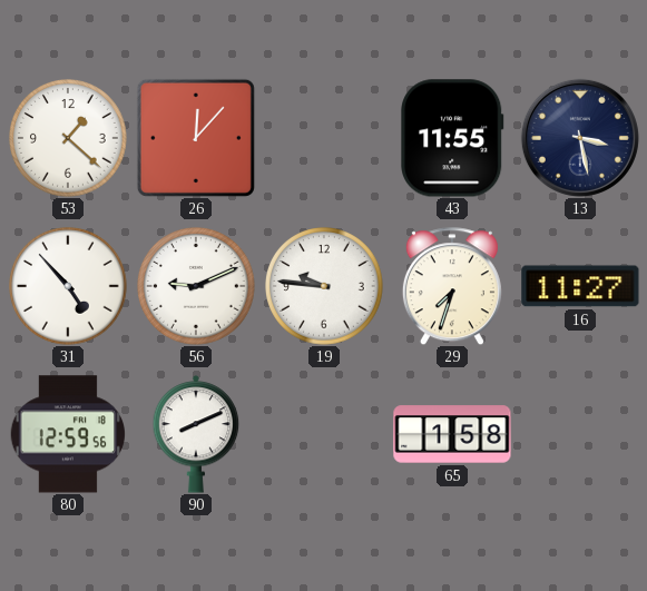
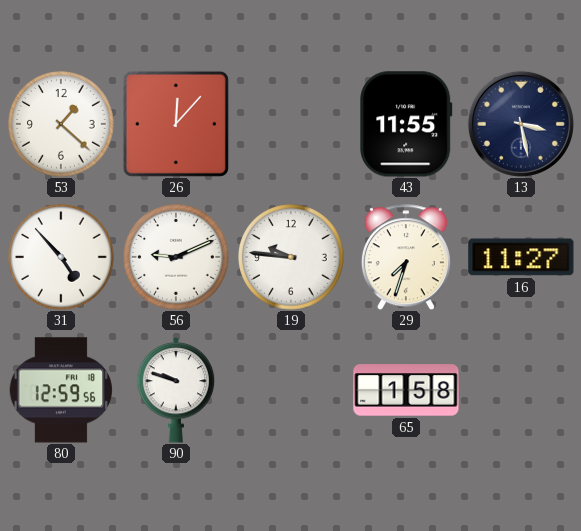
90: 8:11 -> 9:48 (176, 390)
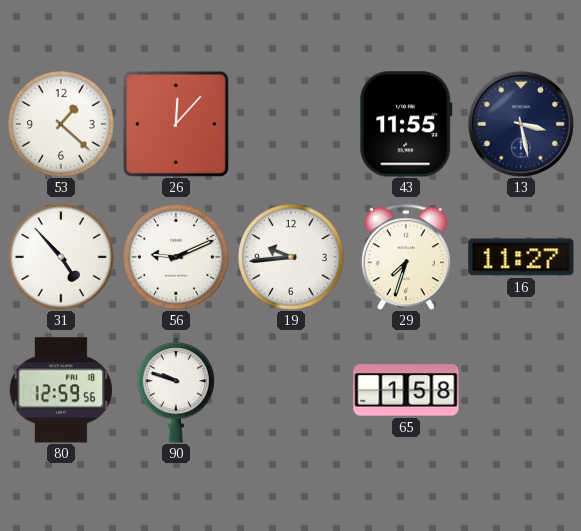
19: 9:46 -> 9:44 (292, 258)
